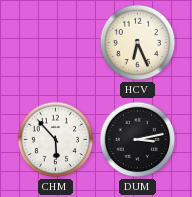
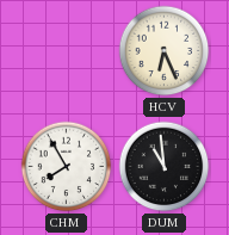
CHM: 5:53 -> 7:55 (67, 167)
DUM: 3:13 -> 10:59 (165, 167)
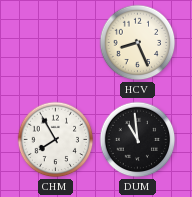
HCV: 6:26 -> 8:26 (138, 43)
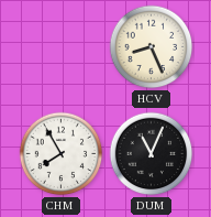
DUM: 10:59 -> 11:04 (152, 154)
